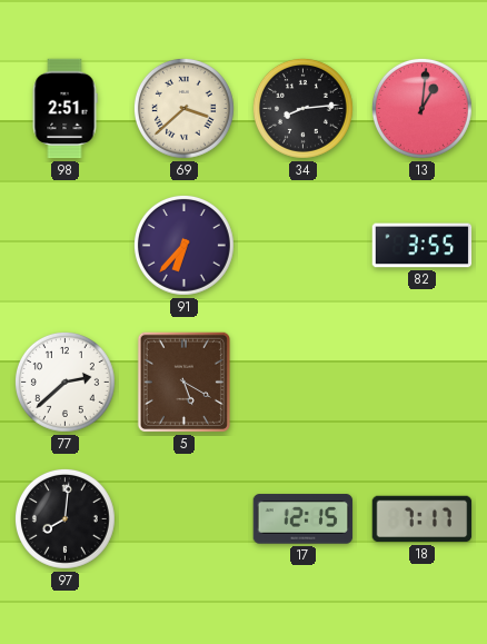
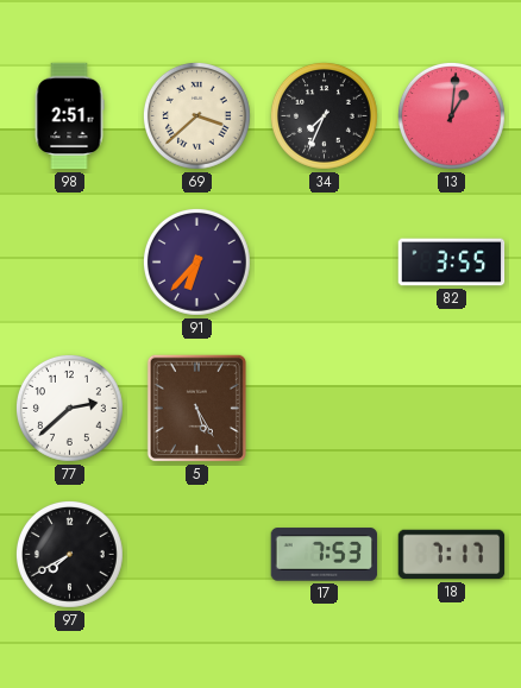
34: 8:14 -> 7:34 (324, 115)
5: 5:20 -> 5:25 (196, 408)
97: 8:01 -> 7:40 (69, 554)
17: 12:15 -> 7:53 (325, 555)
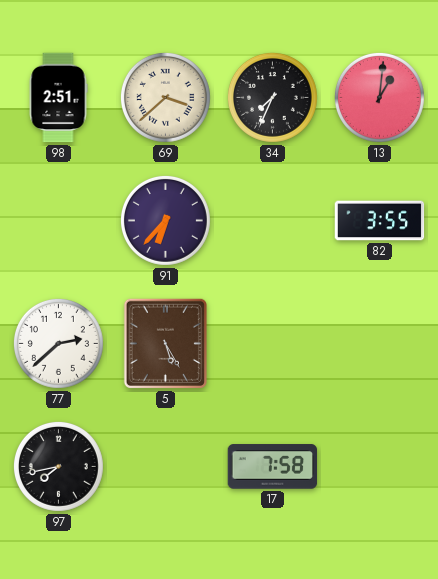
97: 7:40 -> 7:43 (58, 466)
17: 7:53 -> 7:58 (273, 467)
18: 7:17 -> none (452, 555)
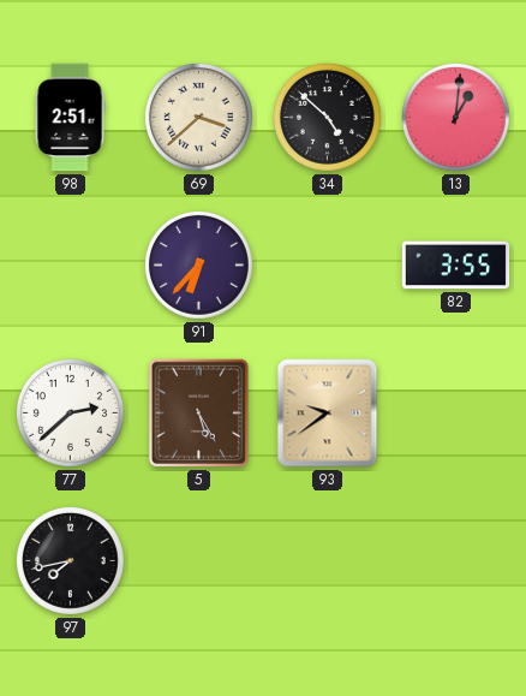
34: 7:34 -> 4:52 (327, 117)
93: none -> 9:39 (328, 414)
17: 7:58 -> none (273, 467)
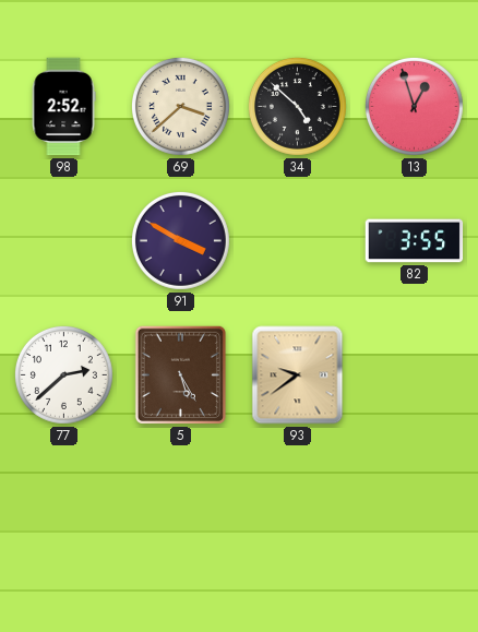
98: 2:51 -> 2:52 (63, 107)
13: 1:01 -> 12:57 (414, 106)
91: 6:37 -> 3:50 (180, 240)
97: 7:43 -> none (70, 560)
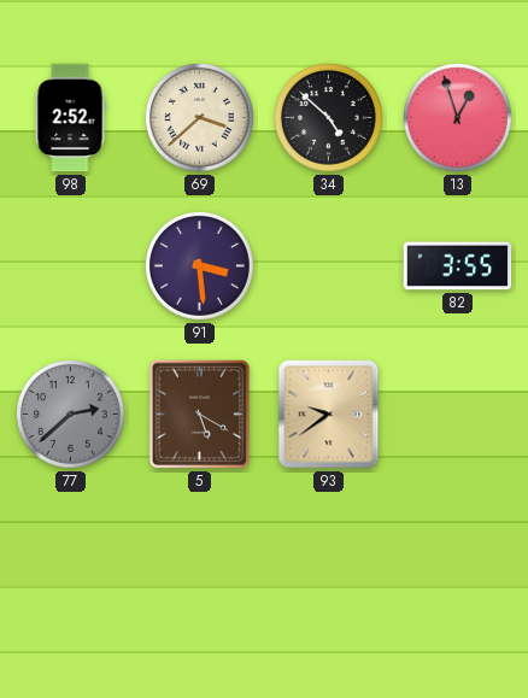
91: 3:50 -> 3:29 (199, 265)
77 dial: white -> grey (70, 413)
5: 5:25 -> 5:20 (199, 413)
